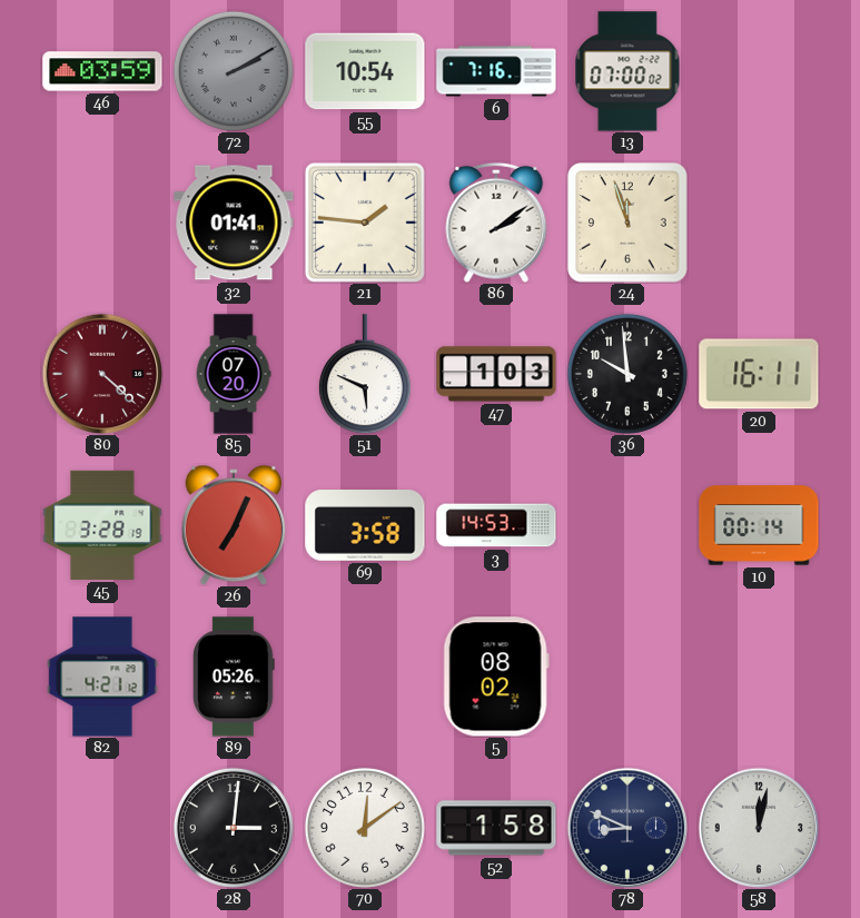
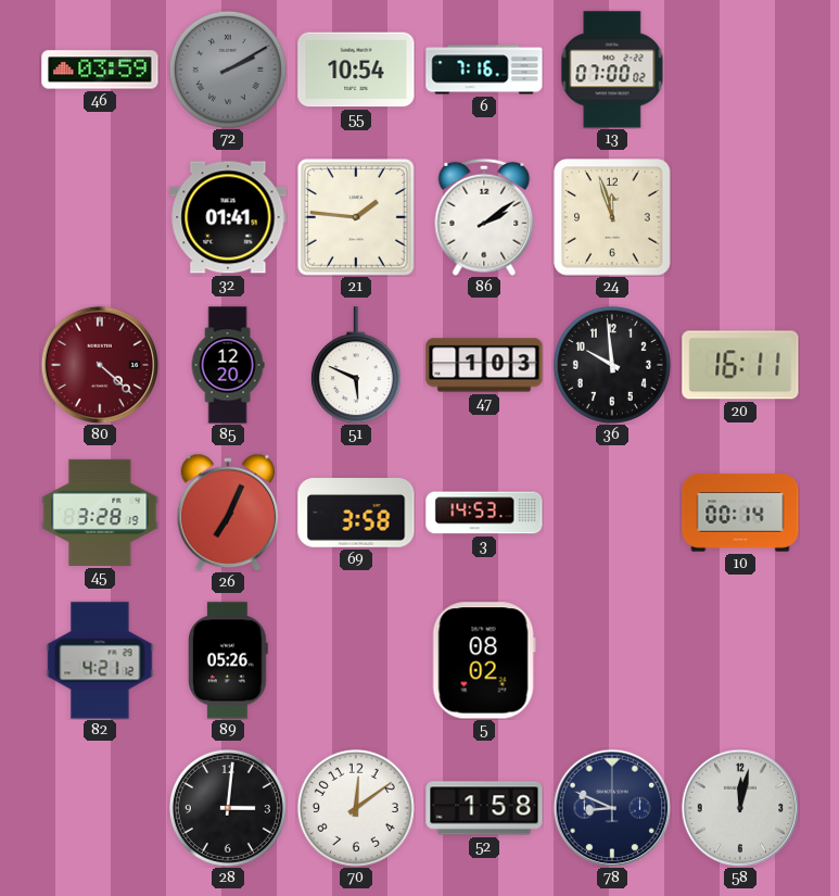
85: 07:20 -> 12:20 (228, 365)
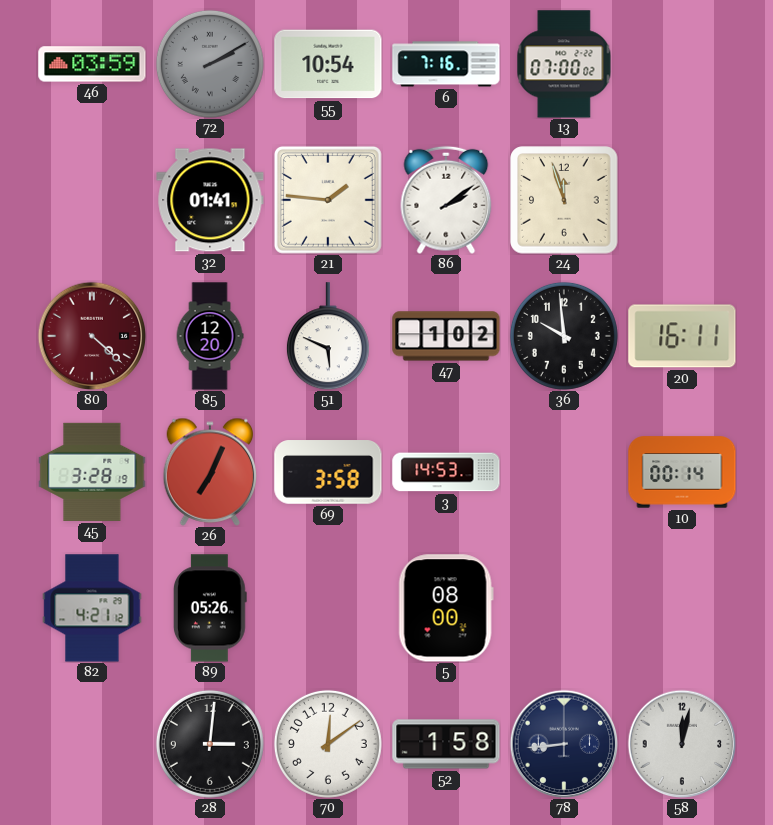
47: 1:03 -> 1:02 (446, 336)
5: 08:02 -> 08:00 (446, 608)
78: 8:49 -> 8:44 (564, 744)
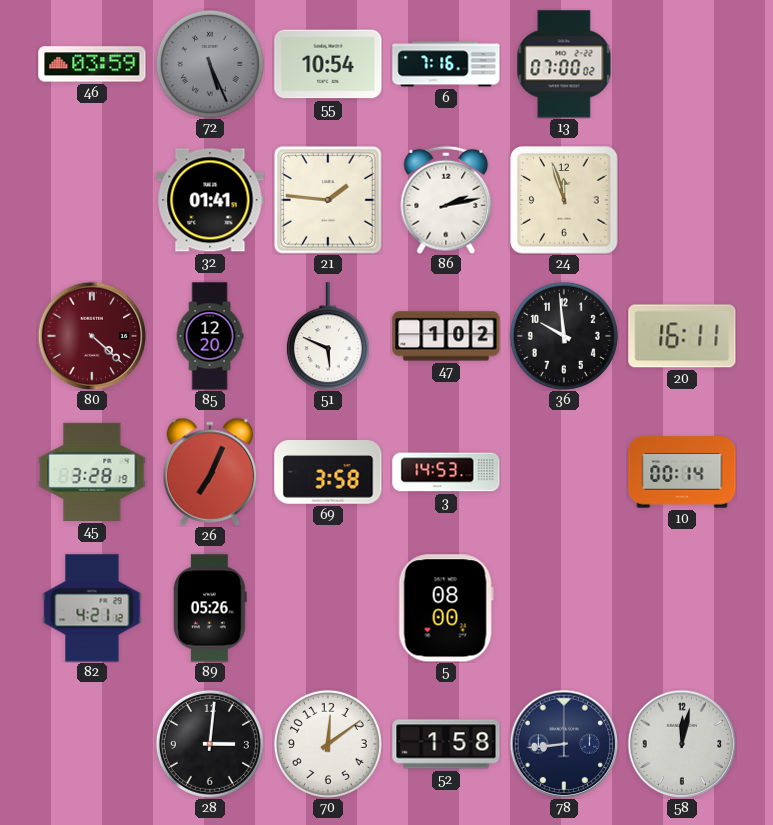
72: 2:10 -> 5:26 (210, 64)
86: 2:09 -> 2:13 (446, 200)
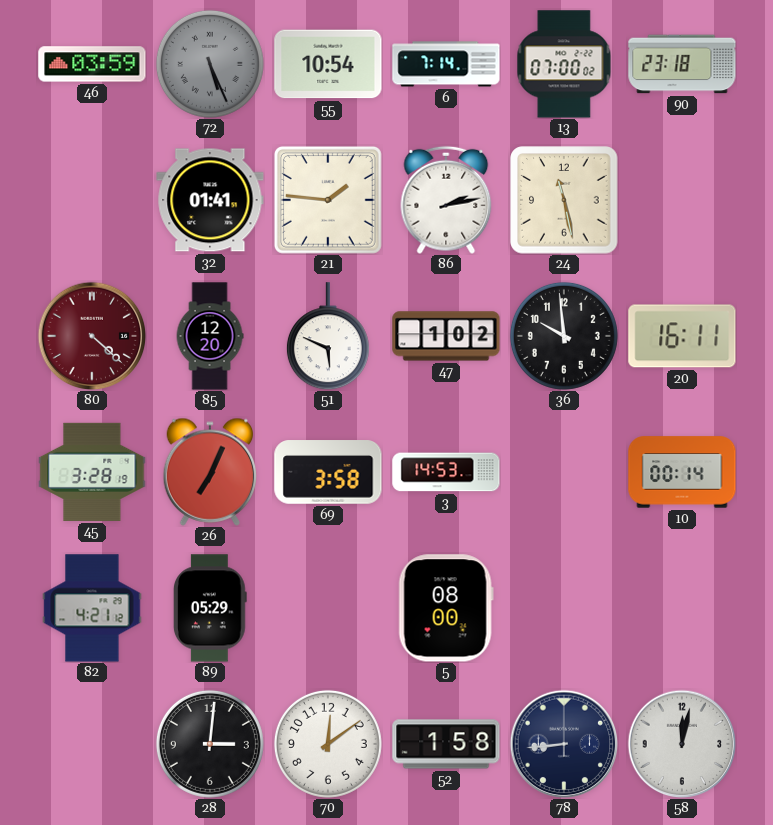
6: 7:16 -> 7:14 (446, 64)
90: none -> 23:18 (682, 64)
24: 11:57 -> 11:28 (564, 200)
89: 05:26 -> 05:29 (210, 608)
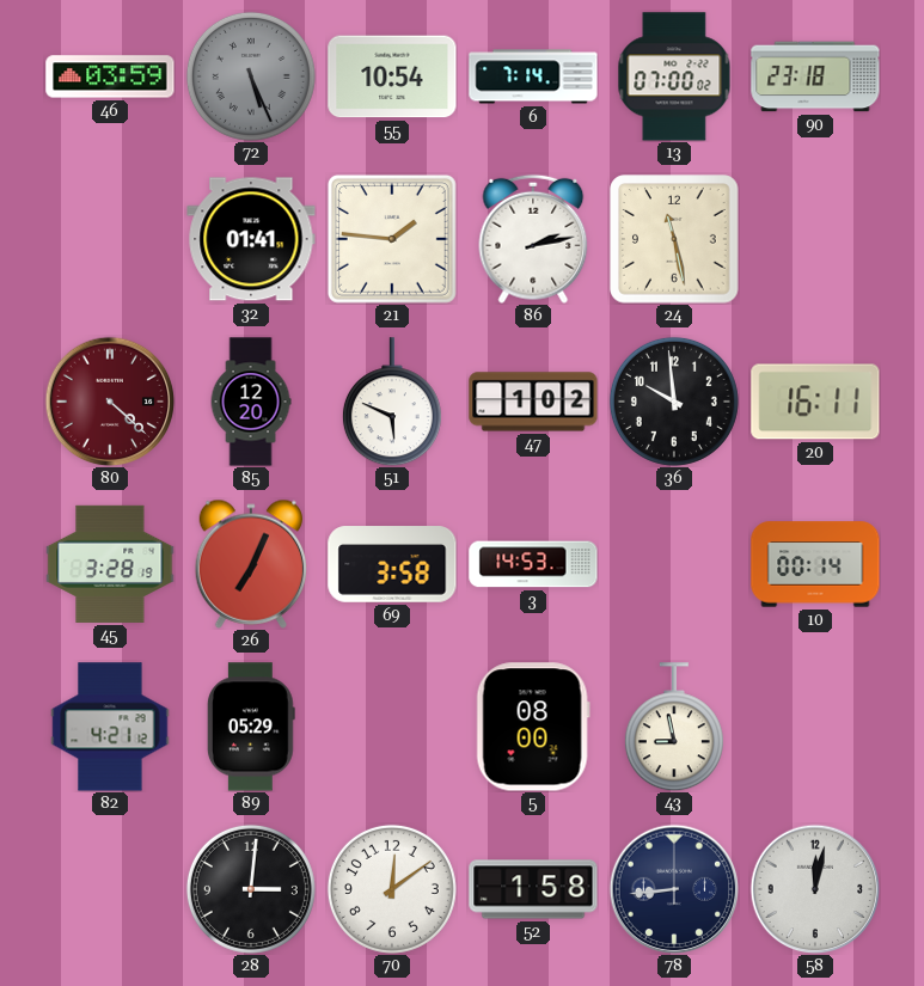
43: none -> 8:58 (674, 727)
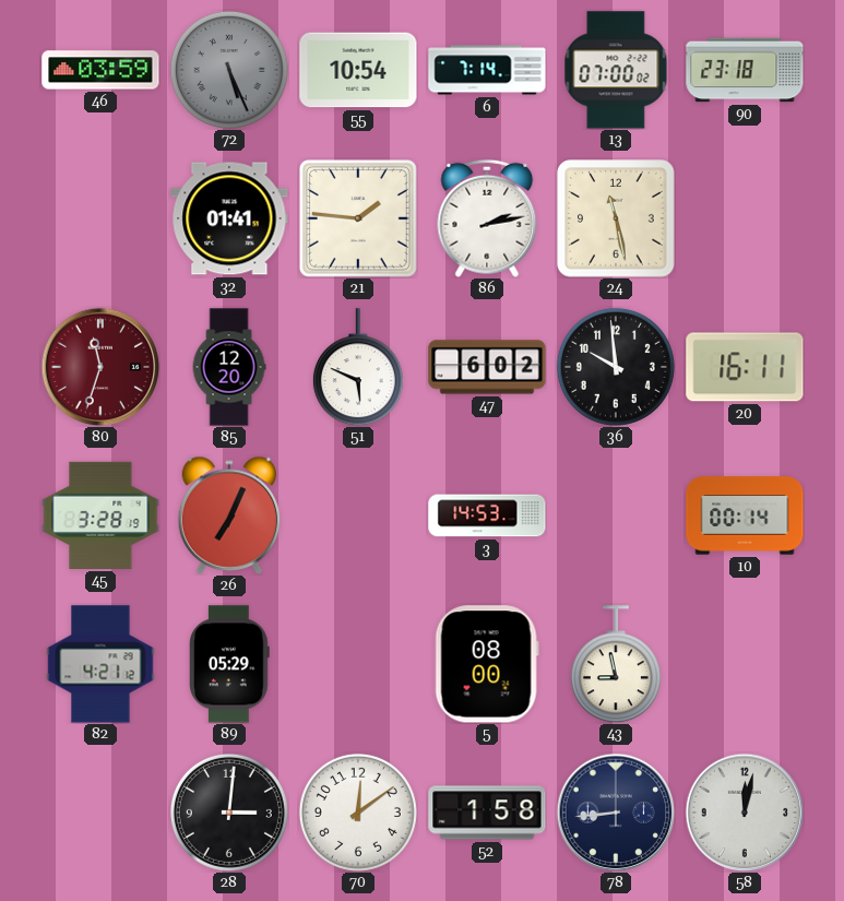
80: 4:22 -> 11:33 (100, 367)
47: 1:02 -> 6:02 (487, 367)
69: 3:58 -> none (392, 564)
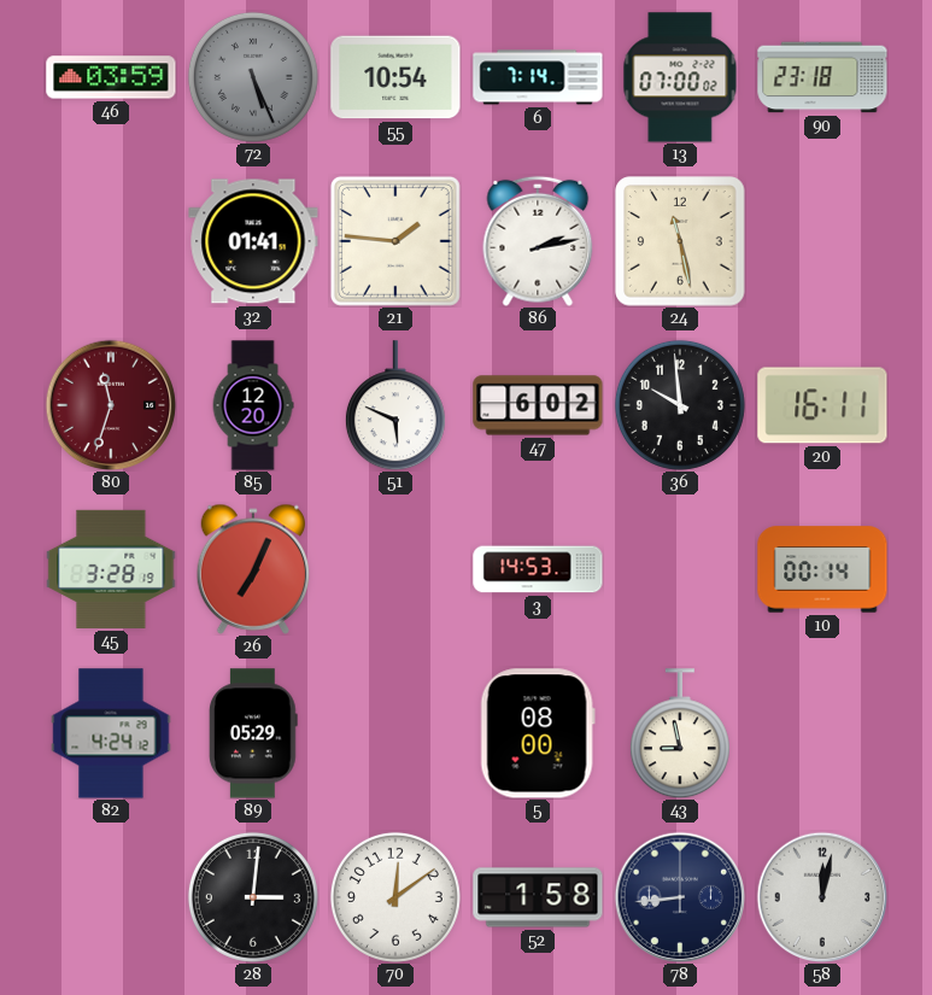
82: 4:21 -> 4:24 (111, 733)
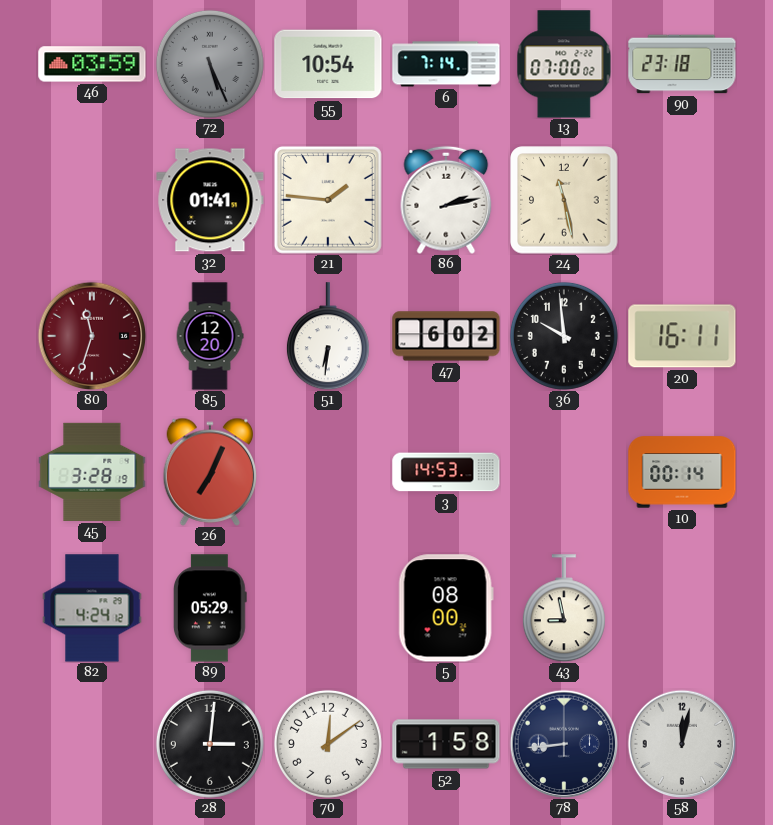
51: 5:49 -> 6:31 (328, 336)
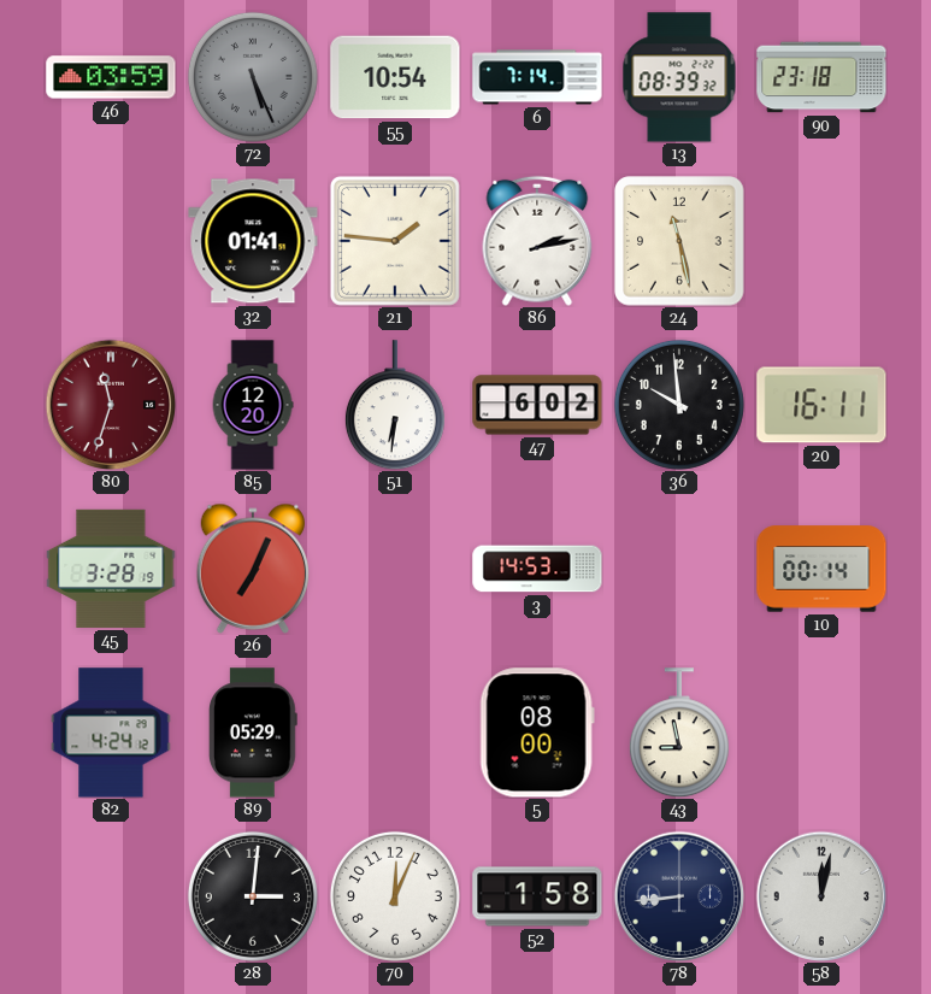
13: 07:00 -> 08:39 (679, 77)
70: 12:09 -> 12:04 (395, 896)
